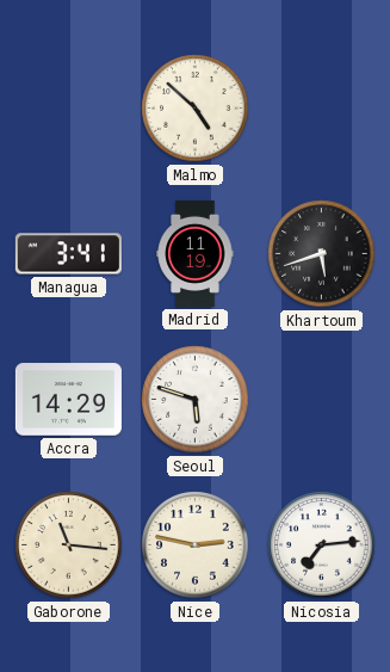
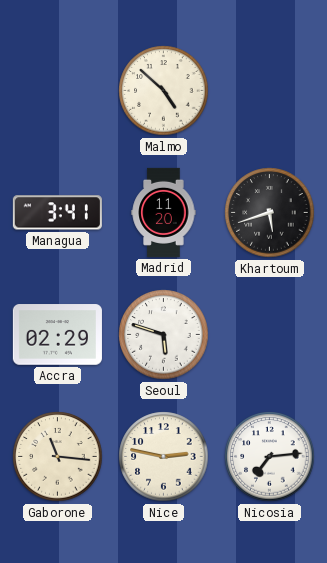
Madrid: 11:19 -> 11:20 (164, 212)
Accra: 14:29 -> 02:29 (57, 335)
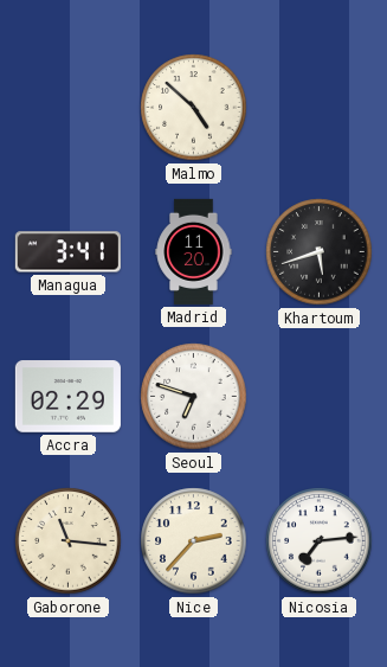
Seoul: 5:48 -> 6:48 (194, 397)
Nice: 2:47 -> 2:37 (194, 541)
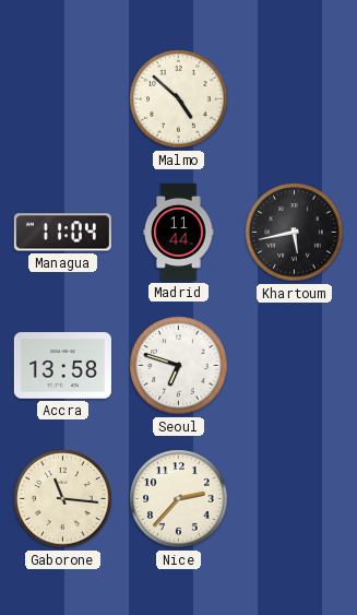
Managua: 3:41 -> 11:04 (62, 233)
Madrid: 11:20 -> 11:44 (179, 232)
Khartoum: 5:42 -> 5:43 (295, 233)
Accra: 02:29 -> 13:58 (62, 366)
Nicosia: 7:14 -> none (320, 541)
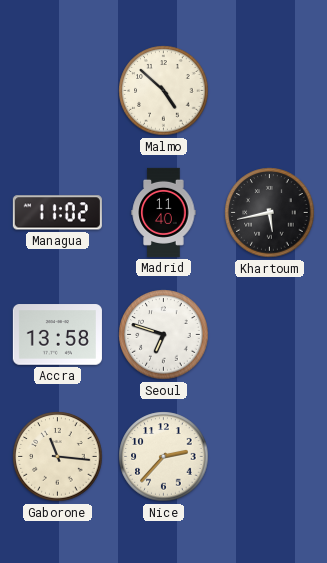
Managua: 11:04 -> 11:02 (57, 213)
Madrid: 11:44 -> 11:40 (164, 212)
